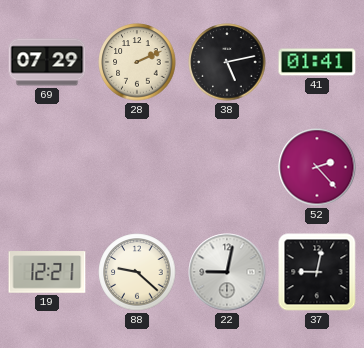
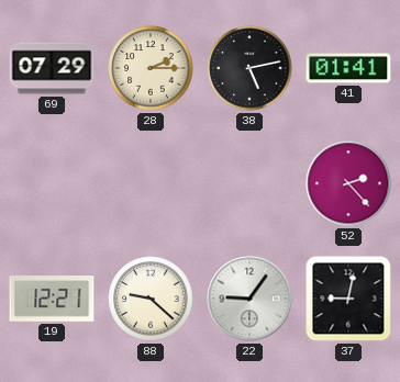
28: 2:11 -> 2:15 (151, 68)
22: 9:02 -> 9:06 (249, 299)
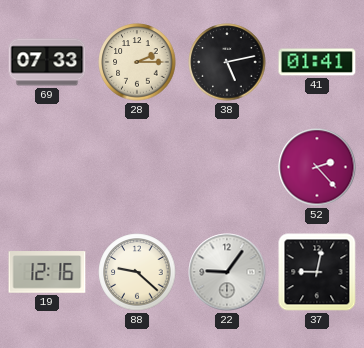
69: 07:29 -> 07:33 (47, 62)
19: 12:21 -> 12:16 (47, 272)
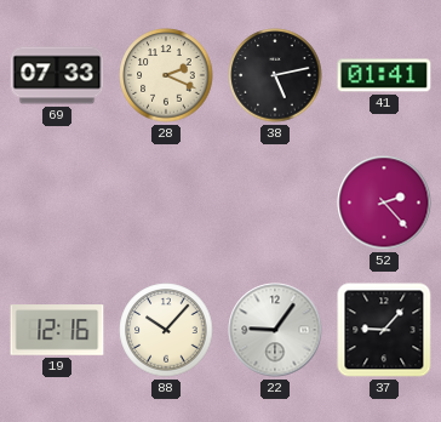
28: 2:15 -> 2:19 (166, 75)
88: 9:22 -> 10:07 (166, 330)
37: 9:02 -> 9:07 (384, 330)
